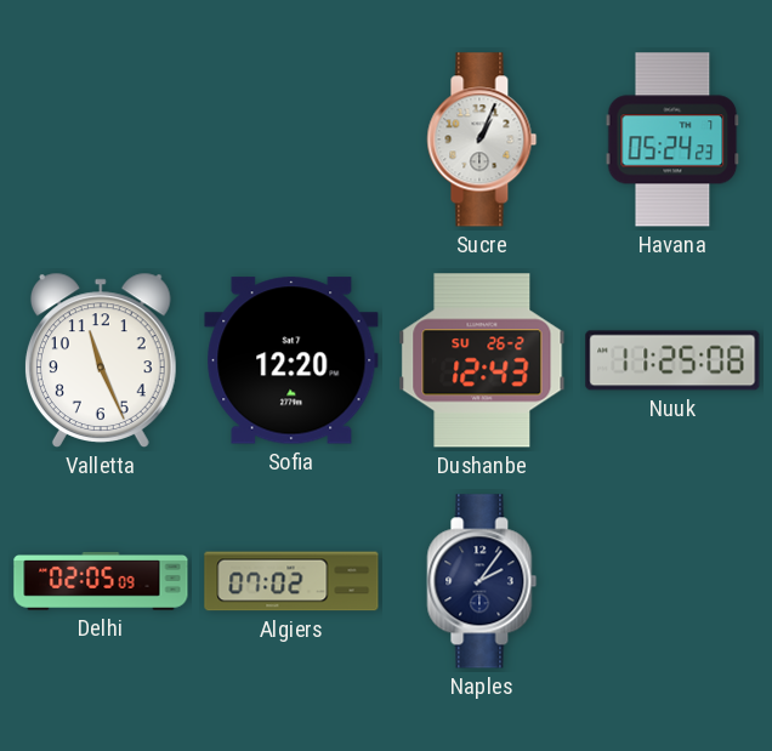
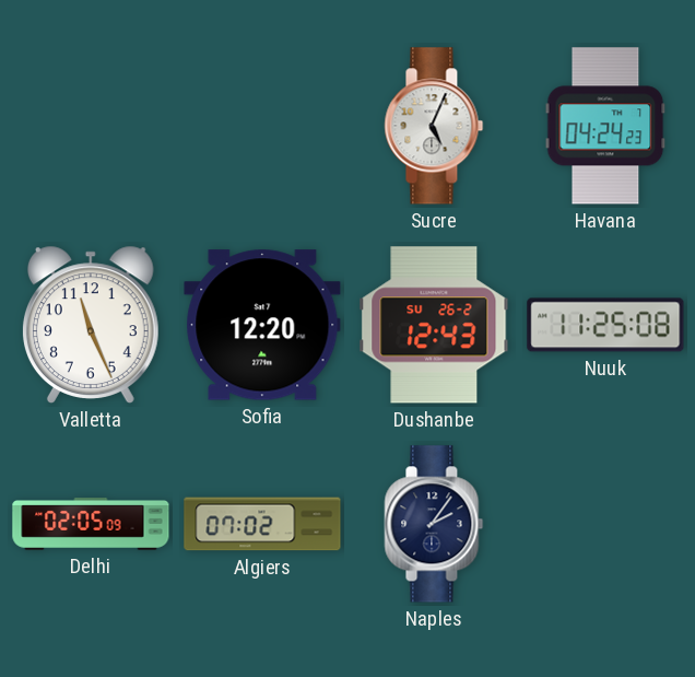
Sucre: 1:04 -> 5:04 (434, 126)
Havana: 05:24 -> 04:24 (605, 126)
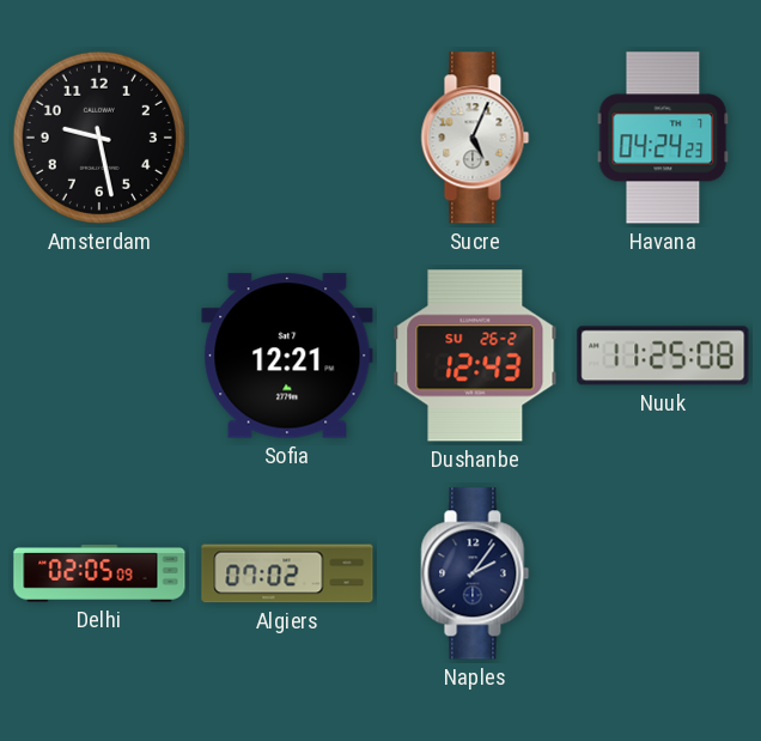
Amsterdam: none -> 9:28 (99, 138)
Valletta: 11:26 -> none (91, 325)
Sofia: 12:20 -> 12:21 (287, 356)
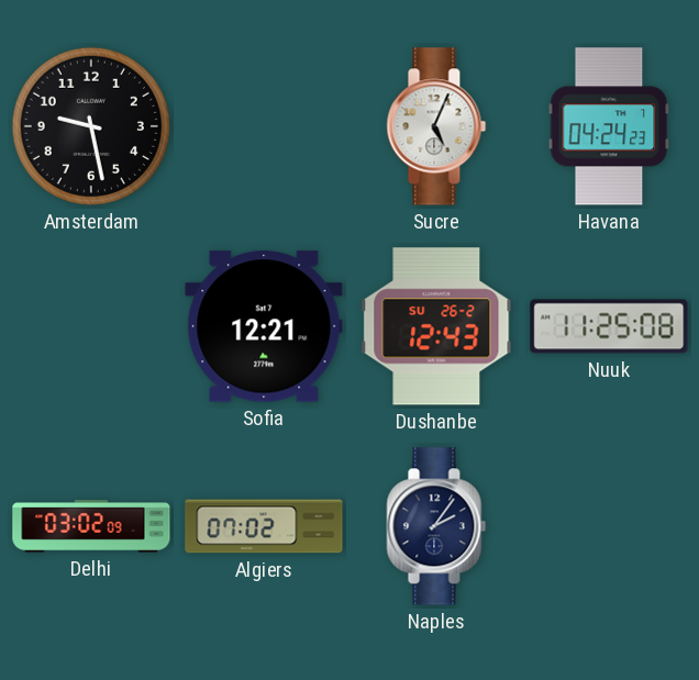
Delhi: 02:05 -> 03:02 (91, 527)
